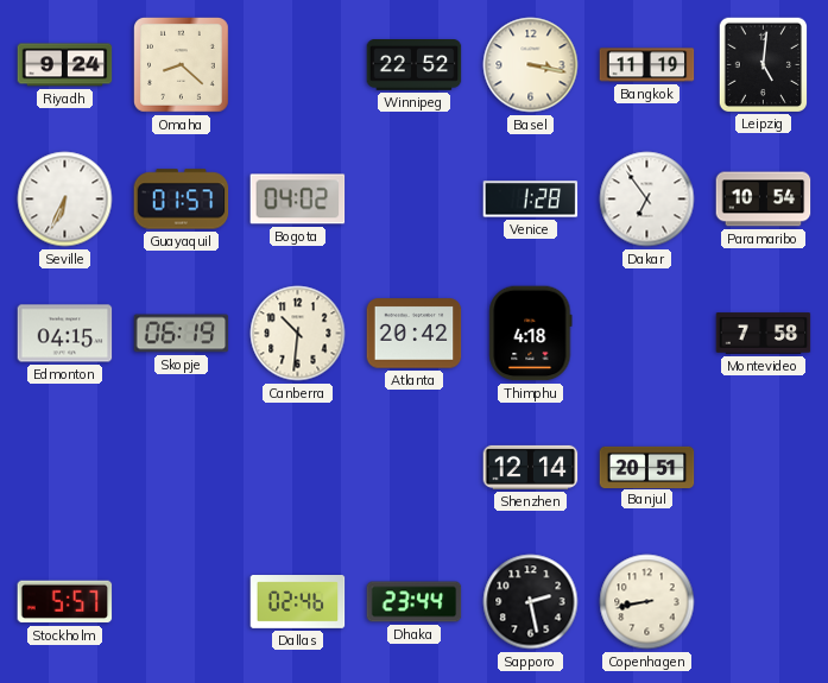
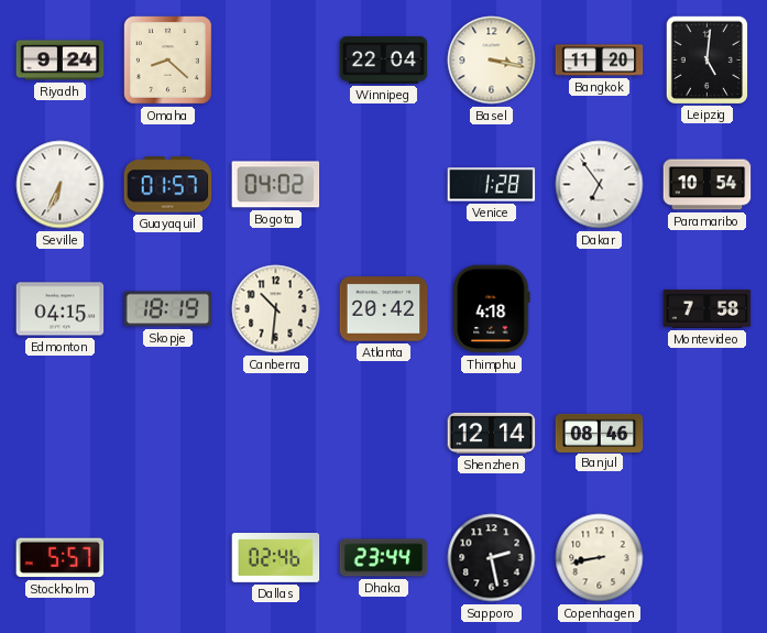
Winnipeg: 22:52 -> 22:04 (384, 61)
Bangkok: 11:19 -> 11:20 (600, 61)
Skopje: 06:19 -> 18:19 (168, 309)
Banjul: 20:51 -> 08:46 (600, 433)
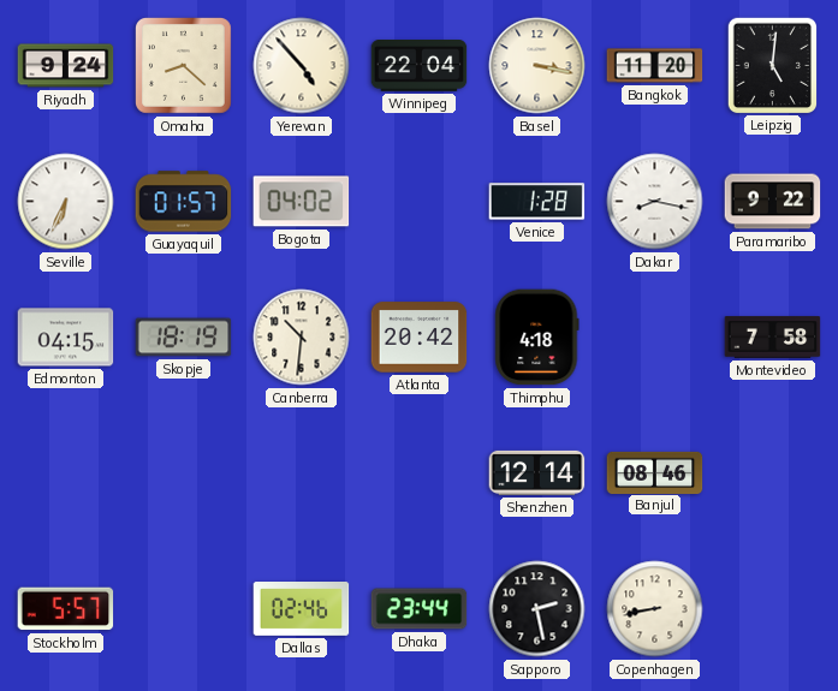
Yerevan: none -> 4:53 (302, 66)
Dakar: 6:54 -> 8:17 (655, 202)
Paramaribo: 10:54 -> 9:22 (773, 202)
